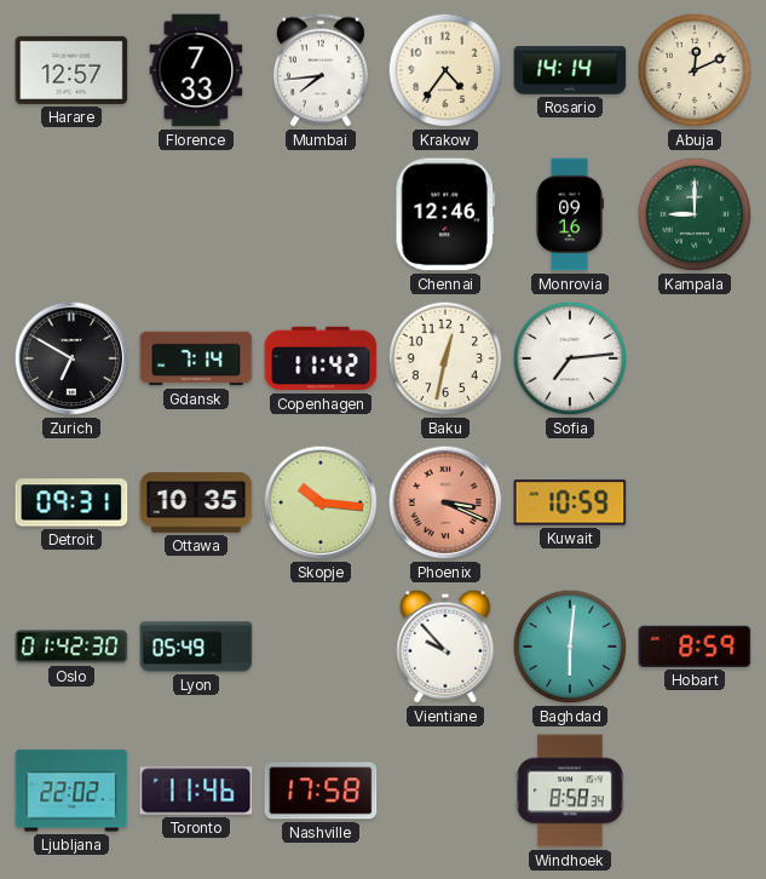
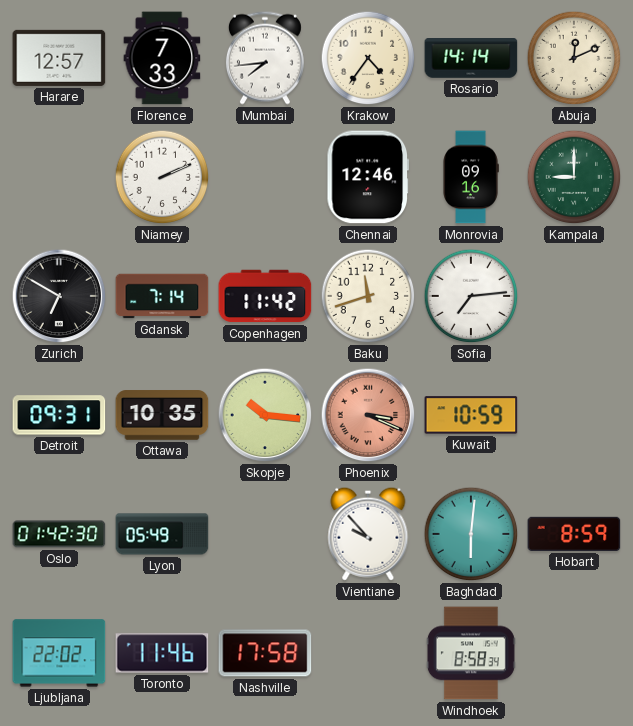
Niamey: none -> 2:11 (162, 177)
Baku: 12:32 -> 11:42 (368, 296)
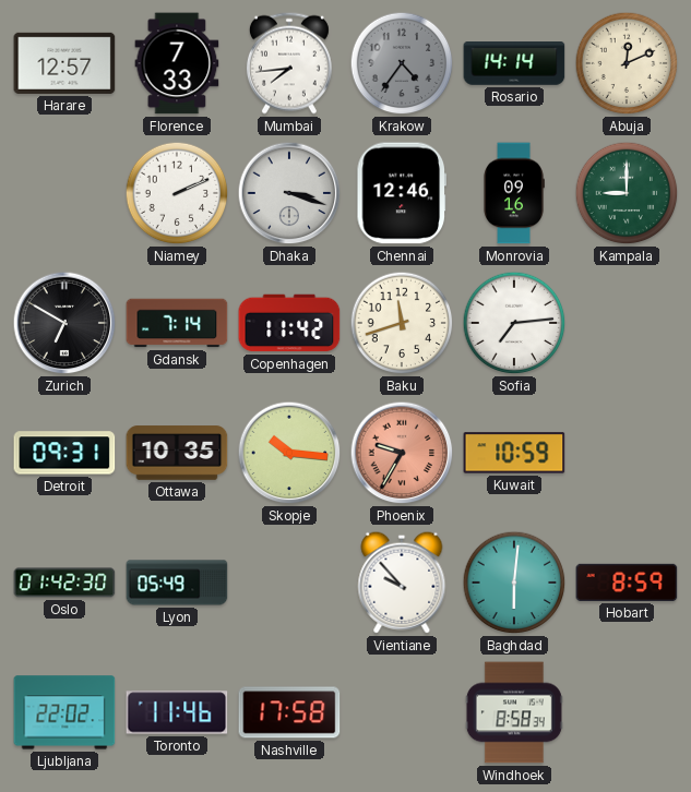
Krakow dial: cream -> grey (402, 63)
Dhaka: none -> 3:18 (289, 193)
Phoenix: 3:19 -> 9:35 (402, 453)
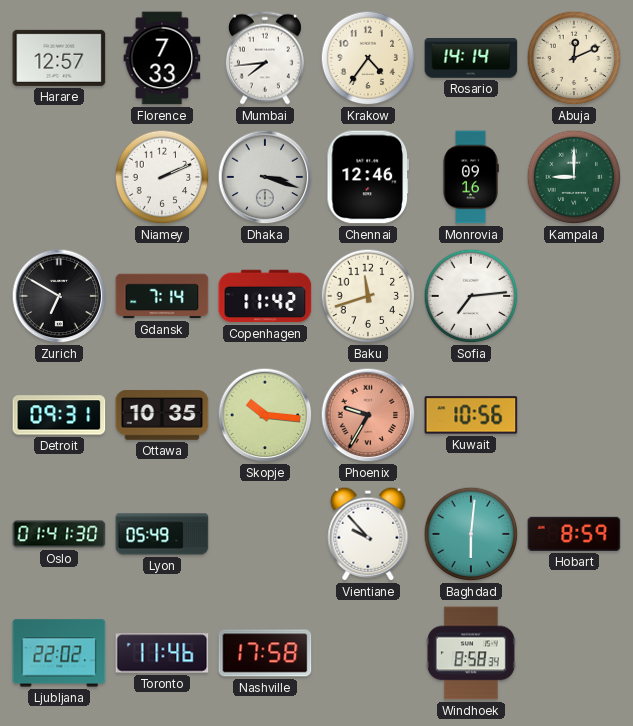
Krakow dial: grey -> cream (368, 58)
Kuwait: 10:59 -> 10:56 (471, 415)
Oslo: 01:42 -> 01:41 (59, 534)
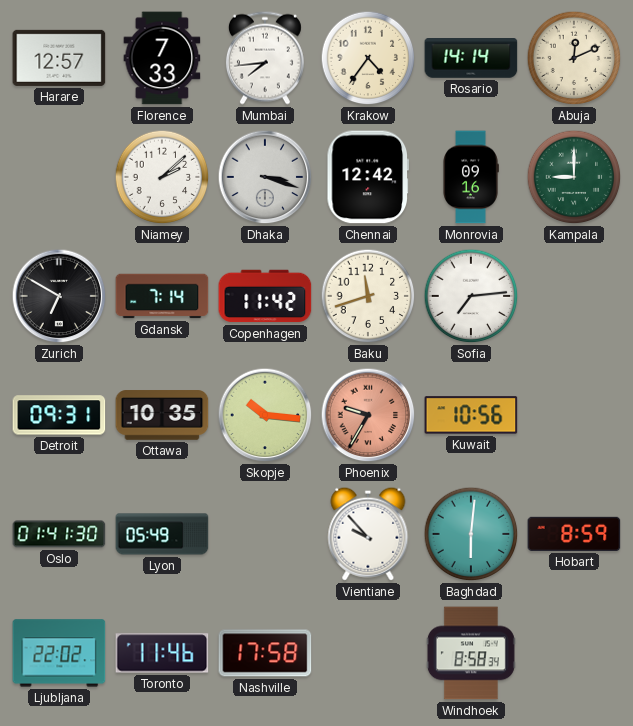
Niamey: 2:11 -> 2:08 (162, 177)
Chennai: 12:46 -> 12:42 (367, 177)
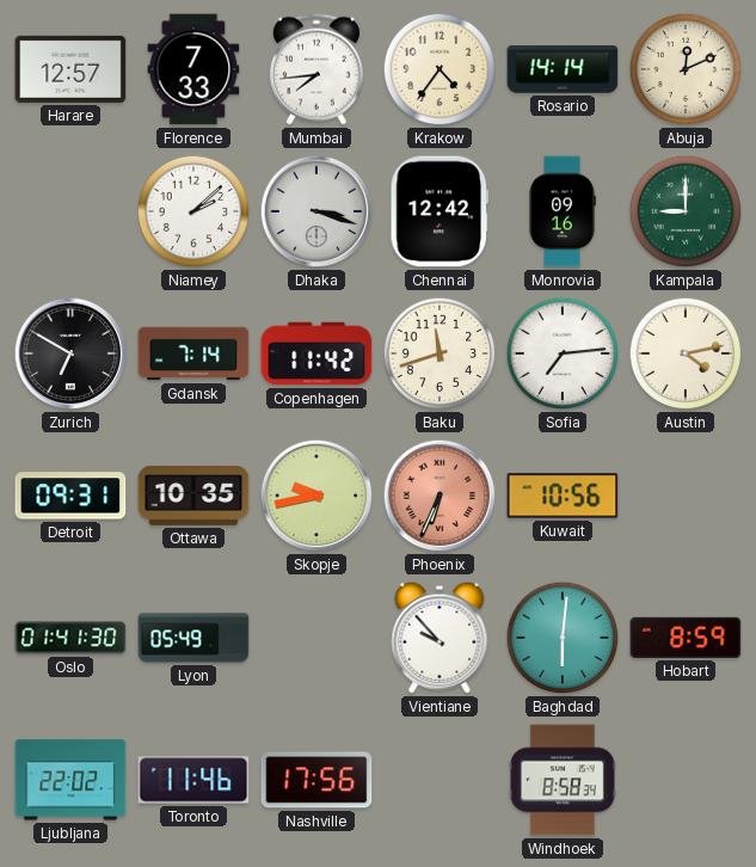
Austin: none -> 4:13 (686, 353)
Skopje: 10:16 -> 9:43 (316, 496)
Phoenix: 9:35 -> 6:34 (440, 496)
Nashville: 17:58 -> 17:56 (316, 780)
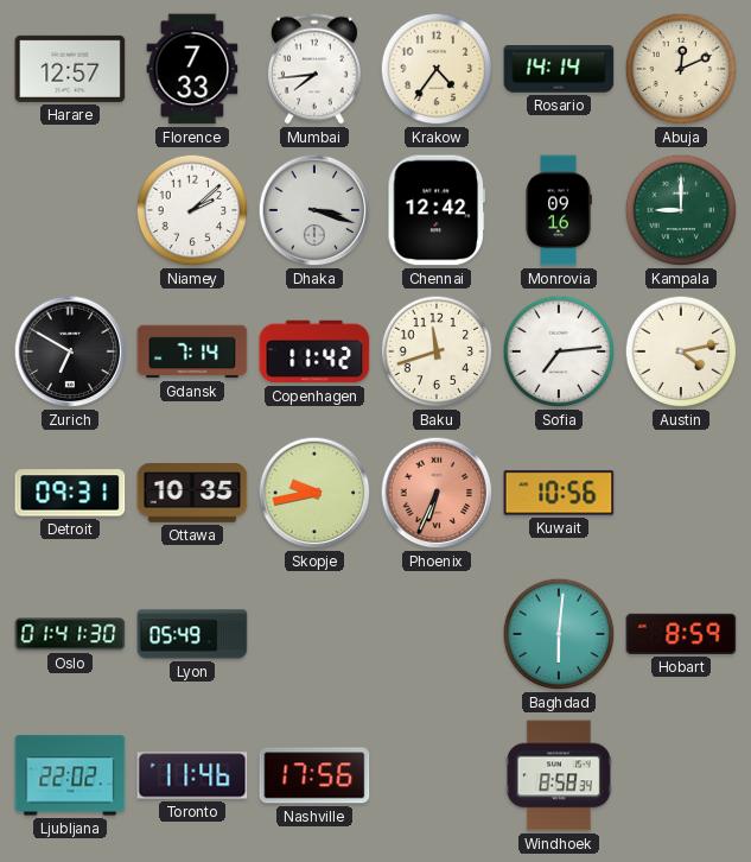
Vientiane: 9:53 -> none (440, 638)
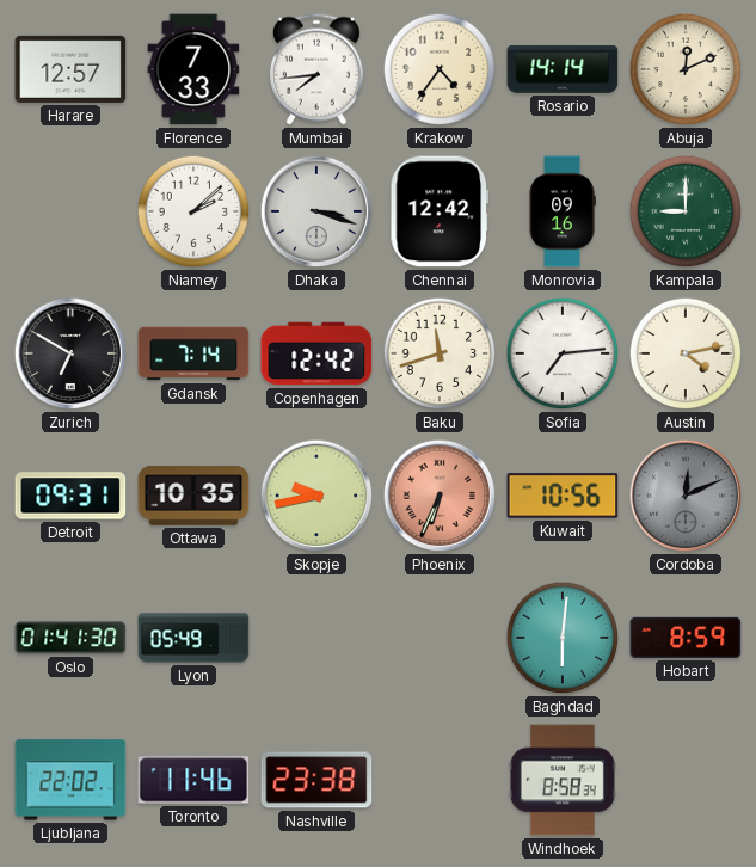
Copenhagen: 11:42 -> 12:42 (316, 353)
Cordoba: none -> 12:11 (686, 496)
Nashville: 17:56 -> 23:38 (316, 780)
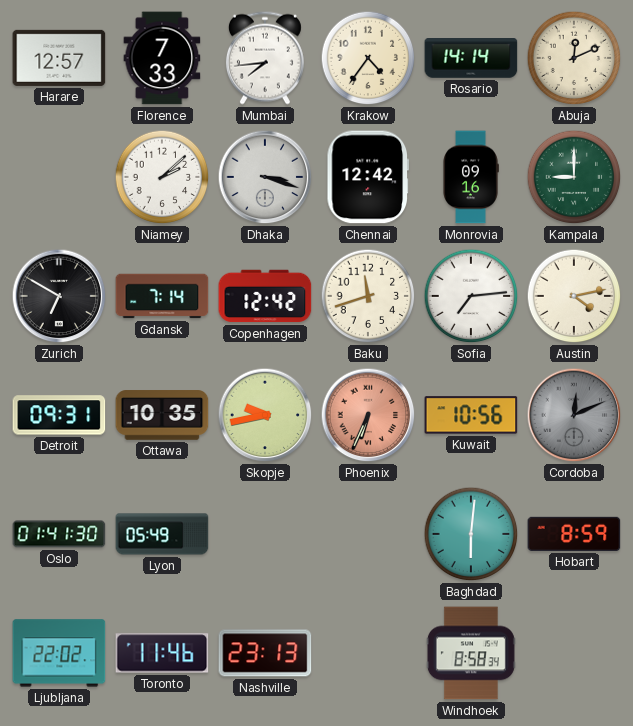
Nashville: 23:38 -> 23:13 (265, 653)
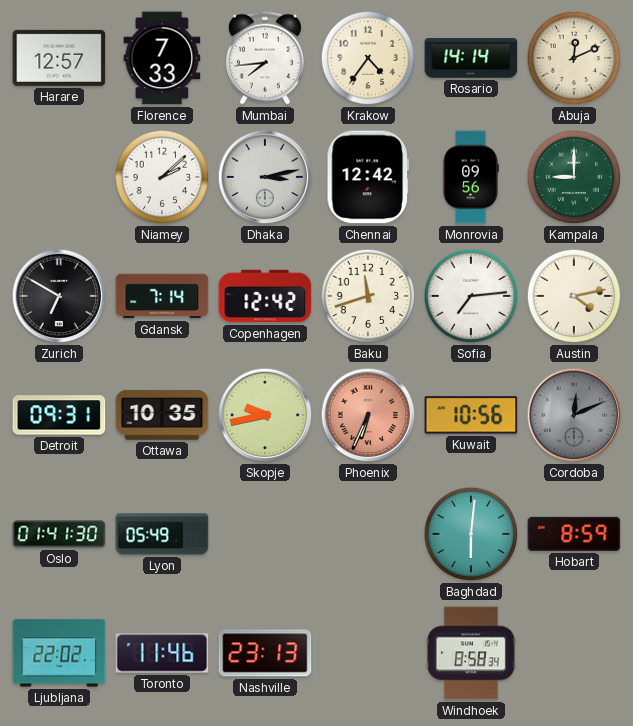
Dhaka: 3:18 -> 3:13 (265, 177)
Monrovia: 09:16 -> 09:56 (471, 177)
